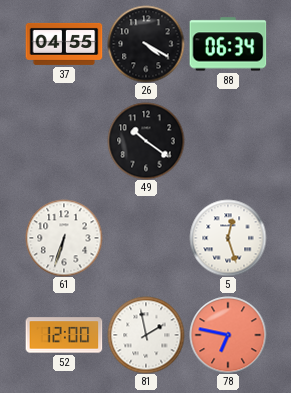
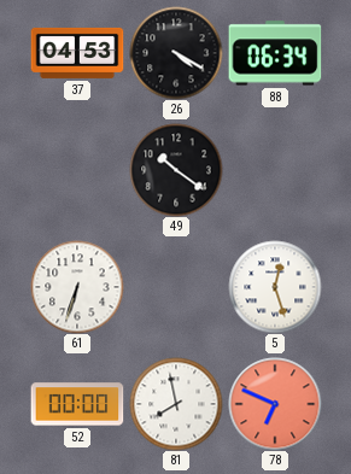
37: 04:55 -> 04:53 (77, 53)
52: 12:00 -> 00:00 (77, 404)
81: 1:58 -> 7:58 (176, 404)
78: 6:47 -> 6:49 (275, 404)
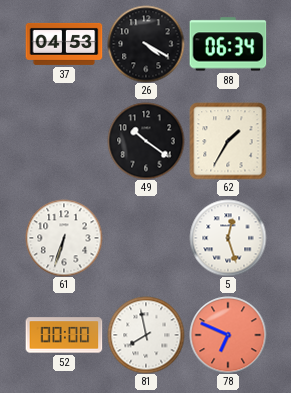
62: none -> 1:35 (228, 141)
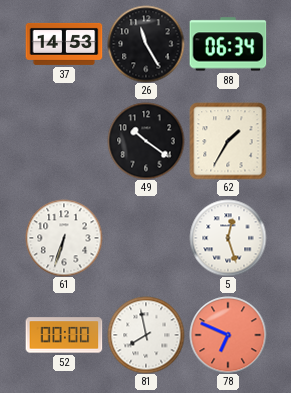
37: 04:53 -> 14:53 (64, 44)
26: 4:20 -> 11:25 (146, 44)
